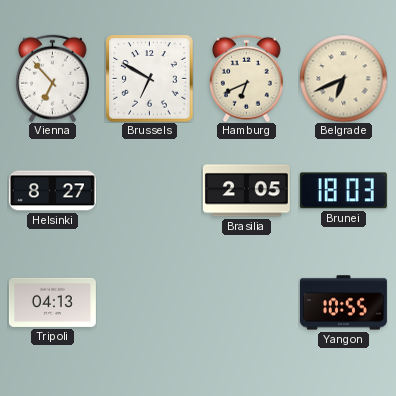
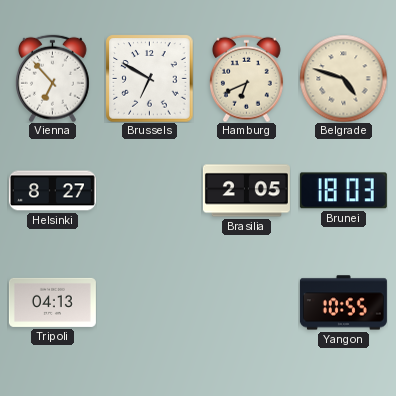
Belgrade: 6:41 -> 4:48 (343, 78)
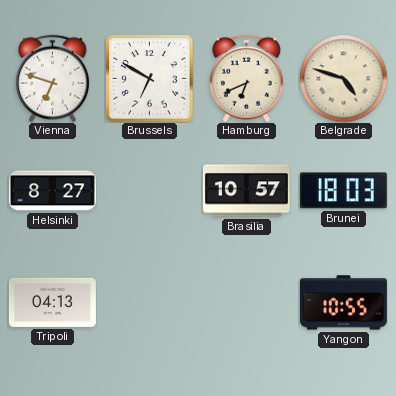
Vienna: 6:53 -> 6:48 (52, 78)
Brasilia: 2:05 -> 10:57 (246, 191)
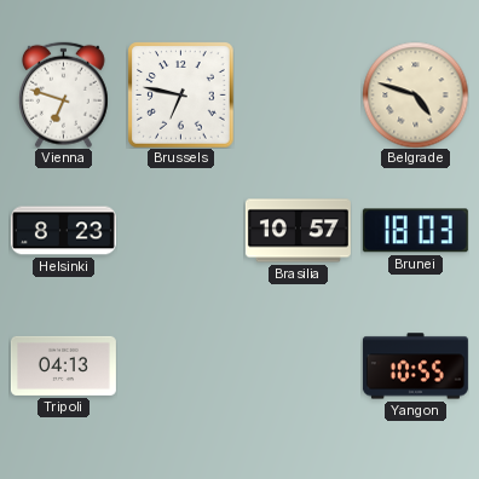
Brussels: 6:50 -> 6:47 (180, 94)
Hamburg: 6:41 -> none (246, 78)
Helsinki: 8:27 -> 8:23 (63, 231)
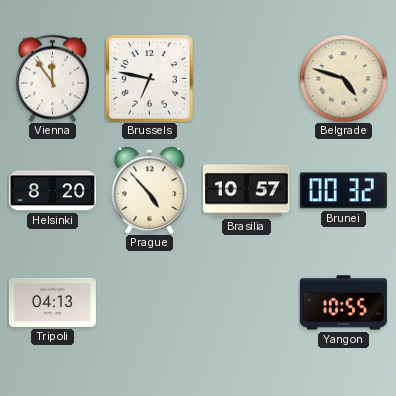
Vienna: 6:48 -> 11:54 (52, 78)
Helsinki: 8:23 -> 8:20 (52, 191)
Prague: none -> 4:53 (150, 191)
Brunei: 18:03 -> 00:32 (343, 191)
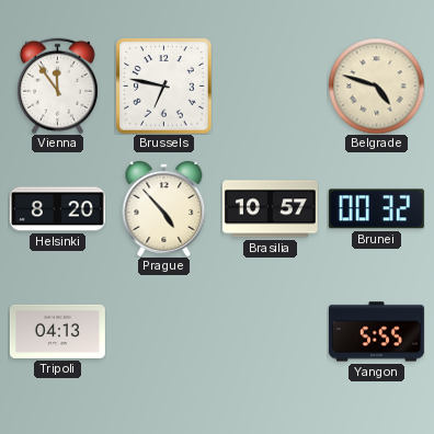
Yangon: 10:55 -> 5:55 (376, 332)
